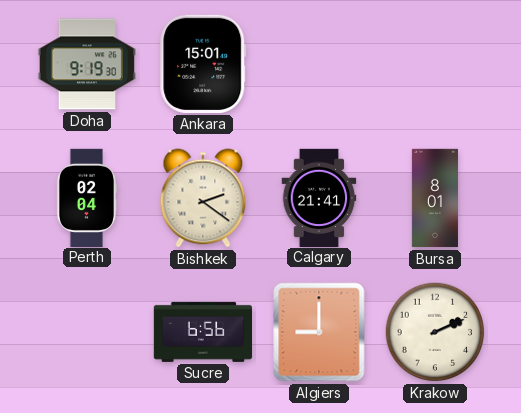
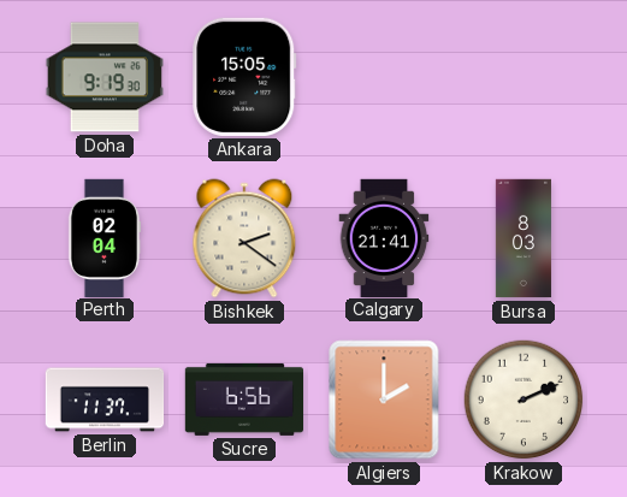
Ankara: 15:01 -> 15:05 (244, 77)
Bursa: 8:01 -> 8:03 (524, 238)
Berlin: none -> 11:37 (105, 400)
Algiers: 9:00 -> 2:00 (384, 400)
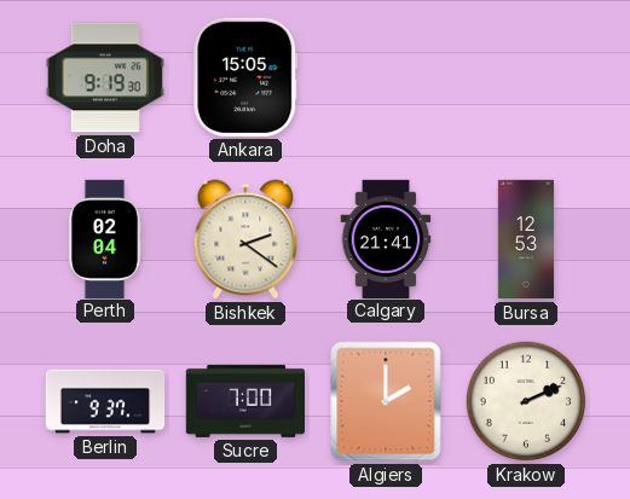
Bursa: 8:03 -> 12:53 (526, 239)
Berlin: 11:37 -> 9:37 (105, 401)
Sucre: 6:56 -> 7:00 (244, 401)
